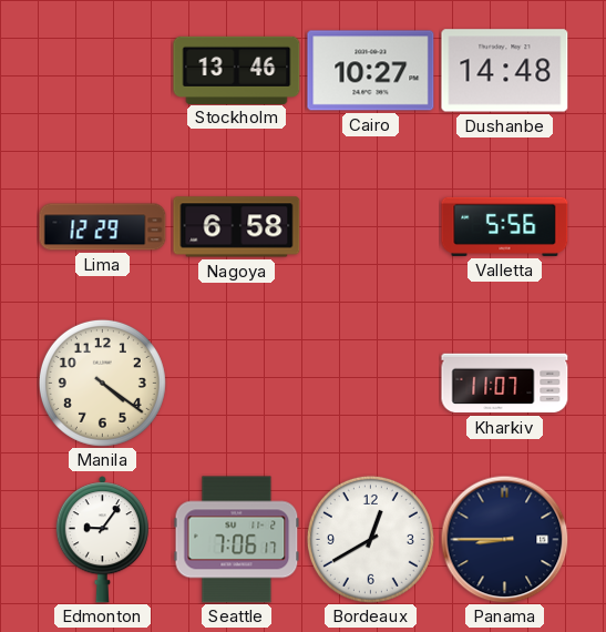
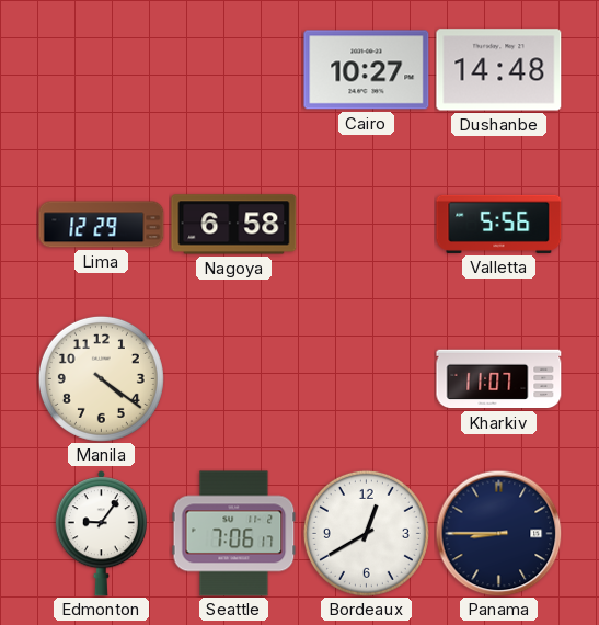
Stockholm: 13:46 -> none (237, 70)
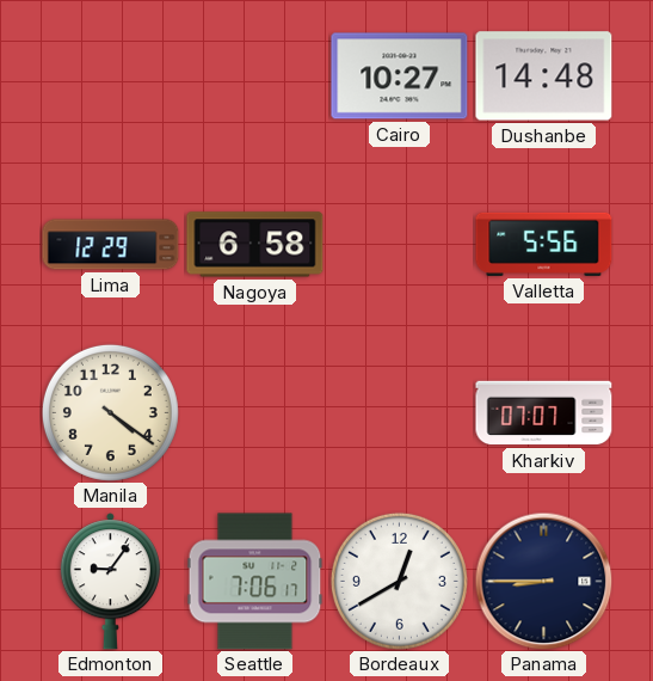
Kharkiv: 11:07 -> 07:07 (544, 413)
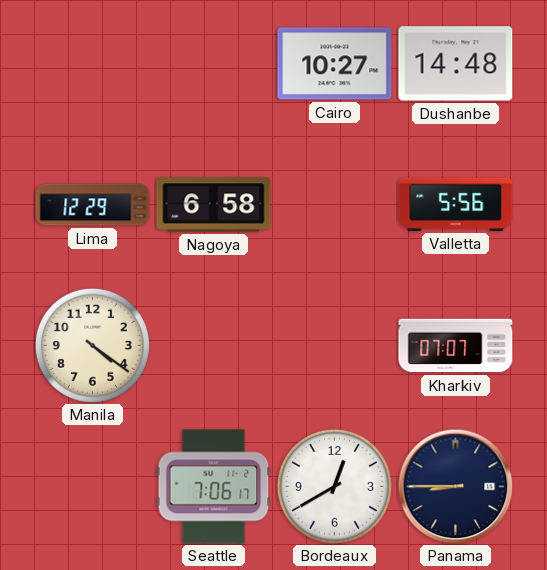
Edmonton: 9:06 -> none (110, 582)
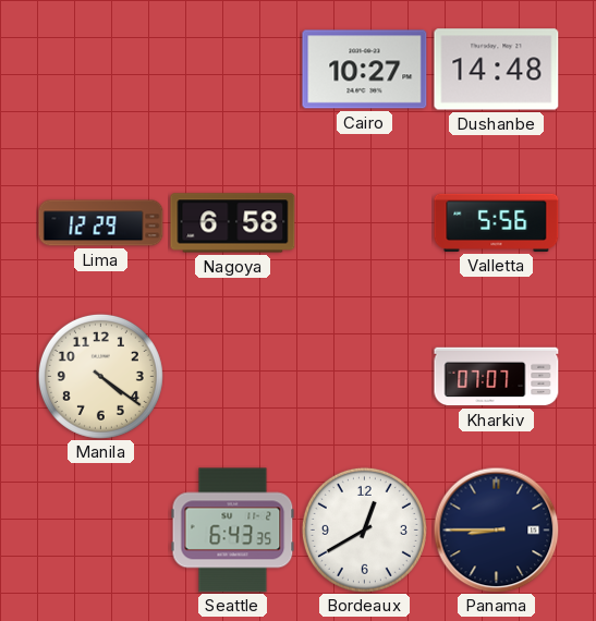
Seattle: 7:06 -> 6:43 (233, 531)
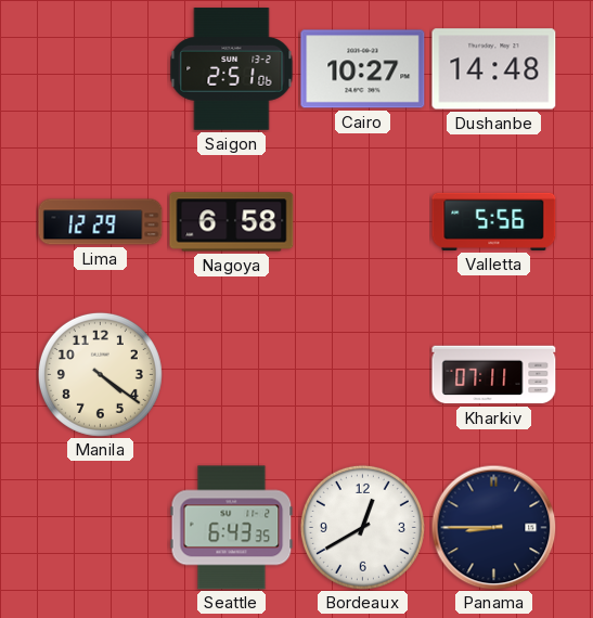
Saigon: none -> 2:51 (232, 69)
Kharkiv: 07:07 -> 07:11 (494, 375)
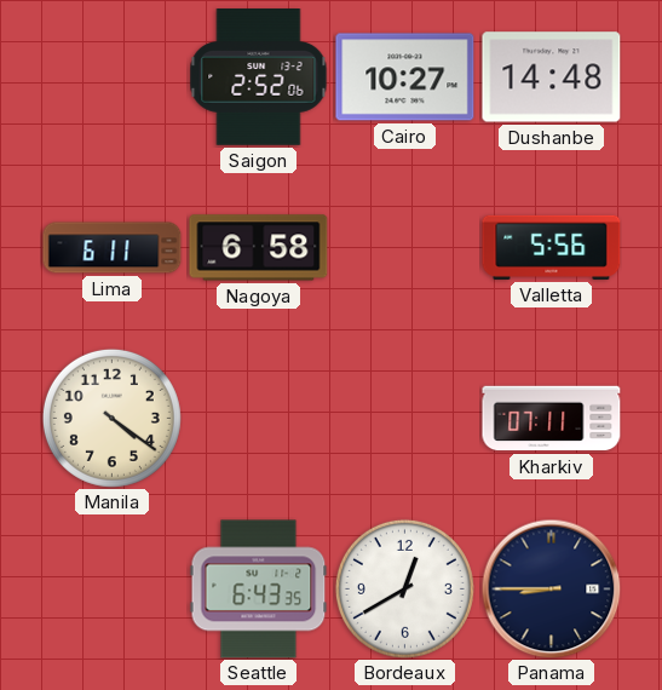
Saigon: 2:51 -> 2:52 (259, 77)
Lima: 12:29 -> 6:11 (113, 248)
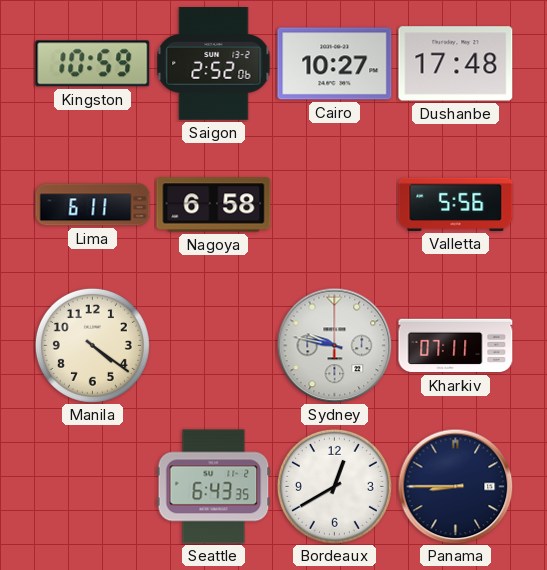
Kingston: none -> 10:59 (93, 64)
Dushanbe: 14:48 -> 17:48 (456, 64)
Sydney: none -> 9:47 (334, 345)
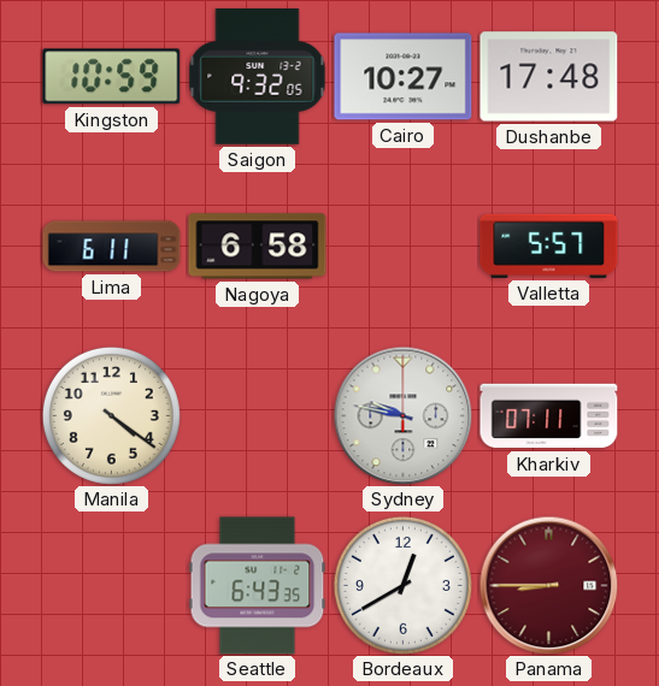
Saigon: 2:52 -> 9:32 (258, 77)
Valletta: 5:56 -> 5:57 (549, 246)
Panama dial: navy -> burgundy (548, 585)
